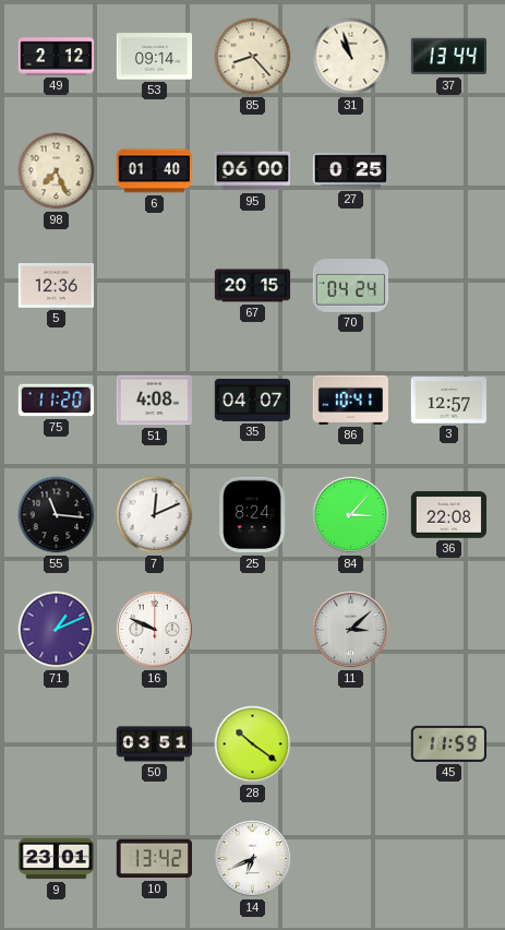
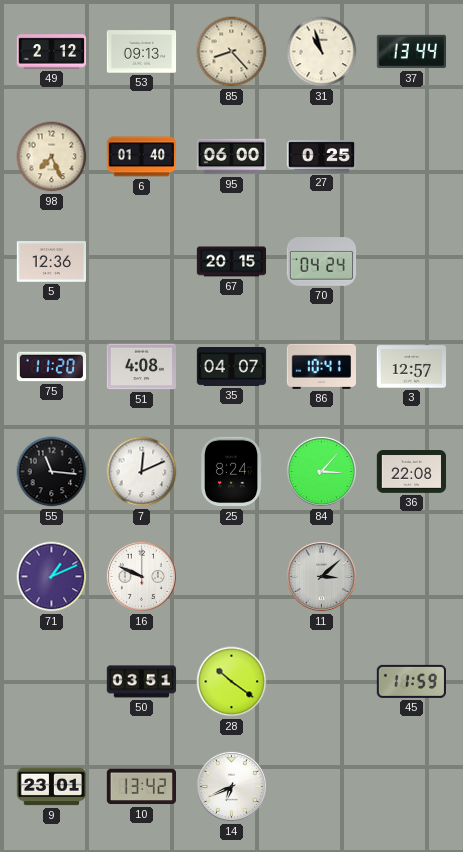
53: 09:14 -> 09:13 (142, 52)
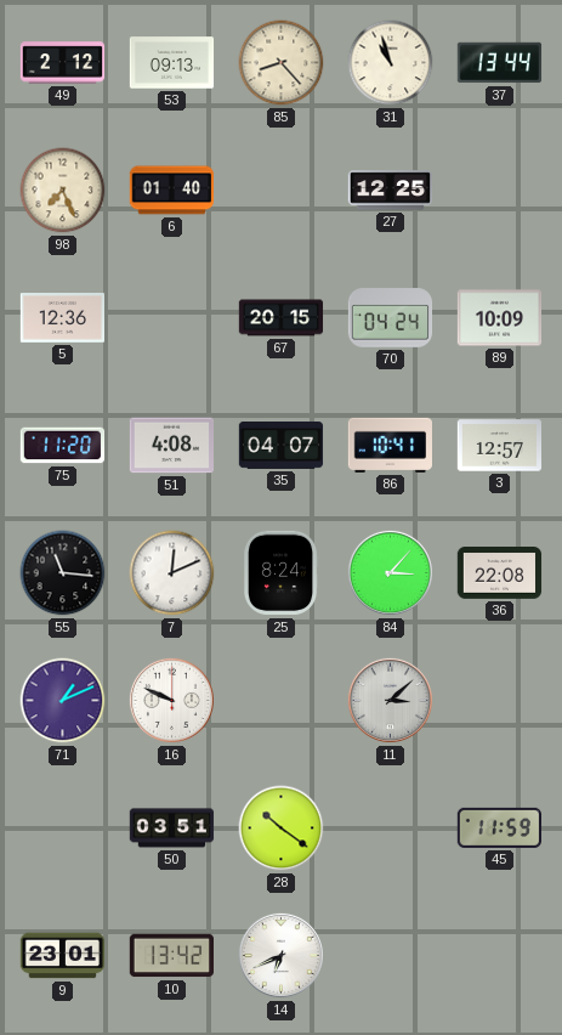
95: 06:00 -> none (232, 157)
27: 0:25 -> 12:25 (391, 191)
89: none -> 10:09 (500, 318)
